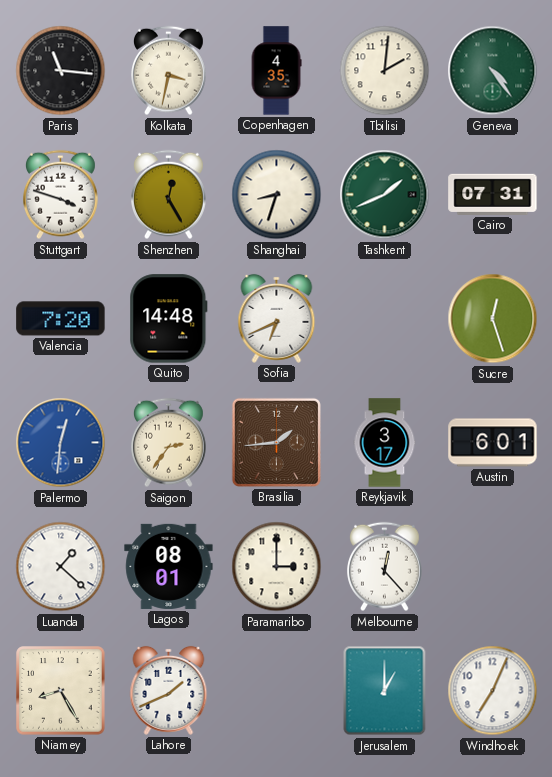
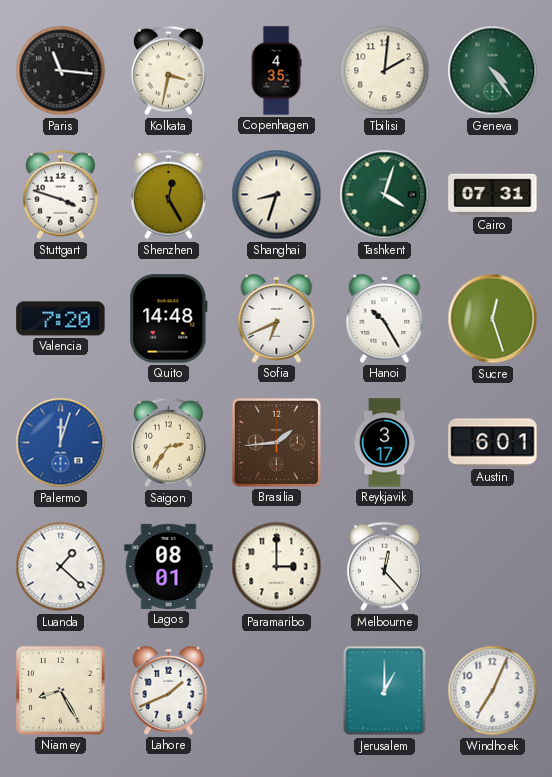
Tashkent: 1:41 -> 4:03 (385, 195)
Hanoi: none -> 10:25 (385, 318)
Palermo: 12:31 -> 12:03 (61, 443)
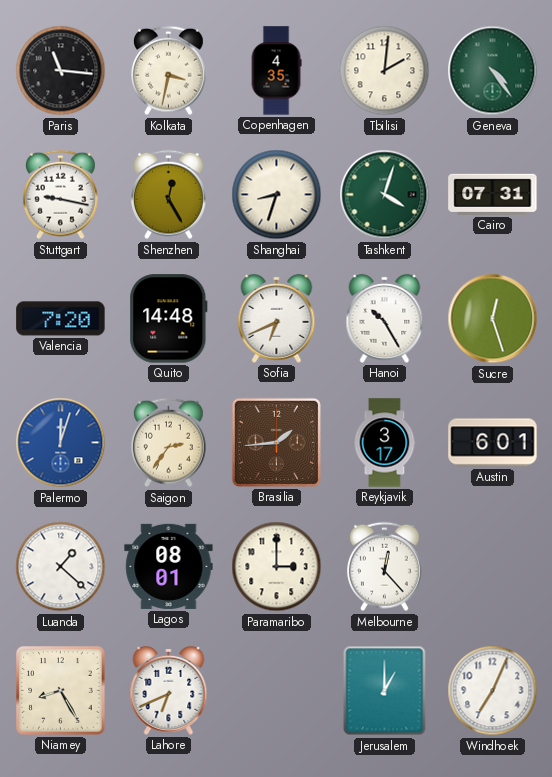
Stuttgart: 3:48 -> 9:17 (61, 195)
Lahore: 1:41 -> 6:41 (169, 690)
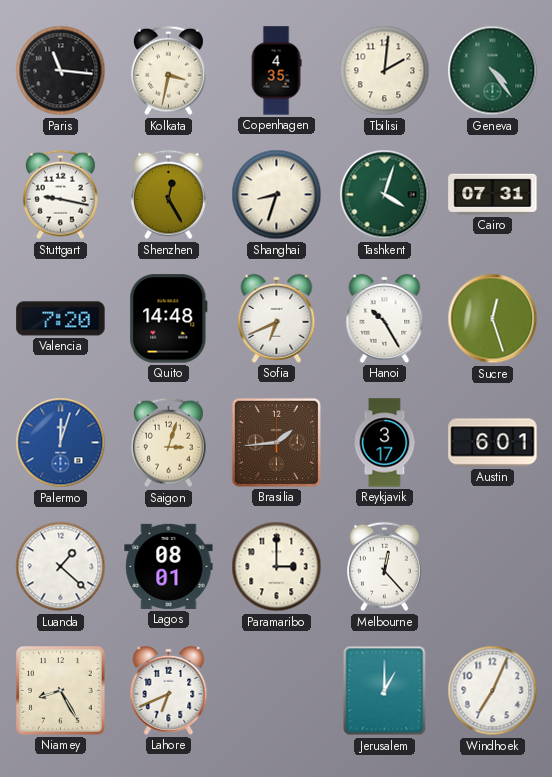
Saigon: 2:36 -> 3:03 (169, 443)
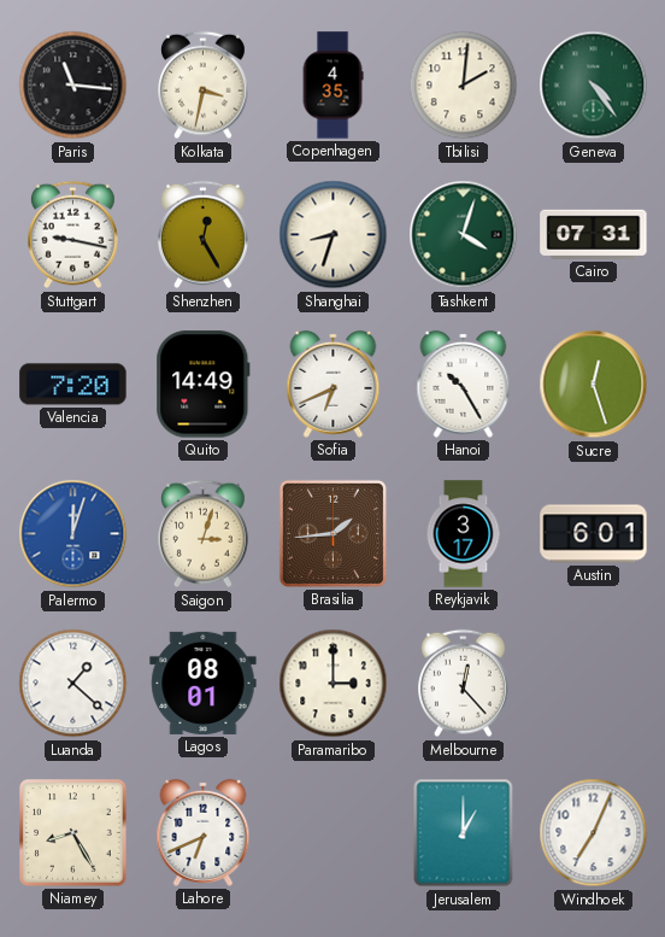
Quito: 14:48 -> 14:49 (204, 385)
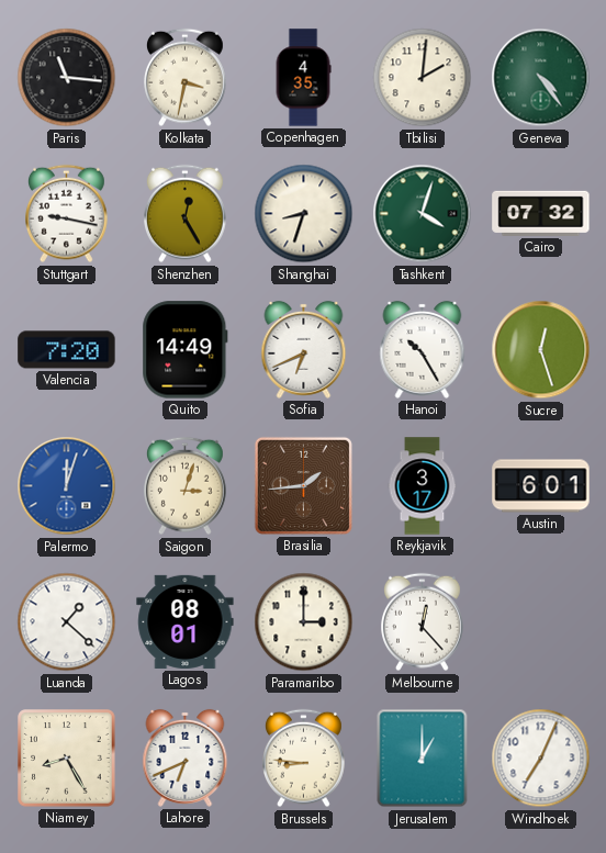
Cairo: 07:31 -> 07:32 (541, 213)
Brussels: none -> 8:46 (304, 759)
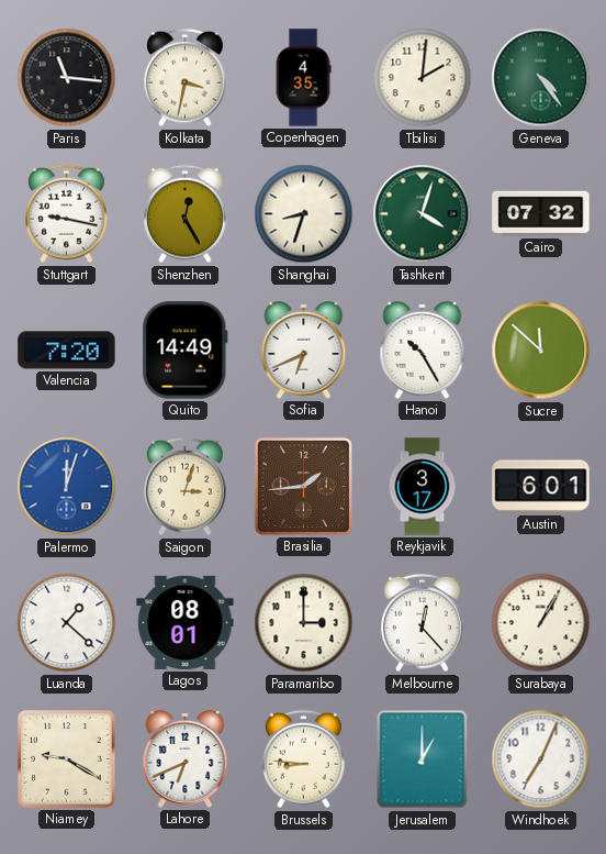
Sucre: 12:27 -> 11:52 (541, 351)
Surabaya: none -> 1:05 (541, 623)
Niamey: 8:25 -> 9:20 (67, 759)
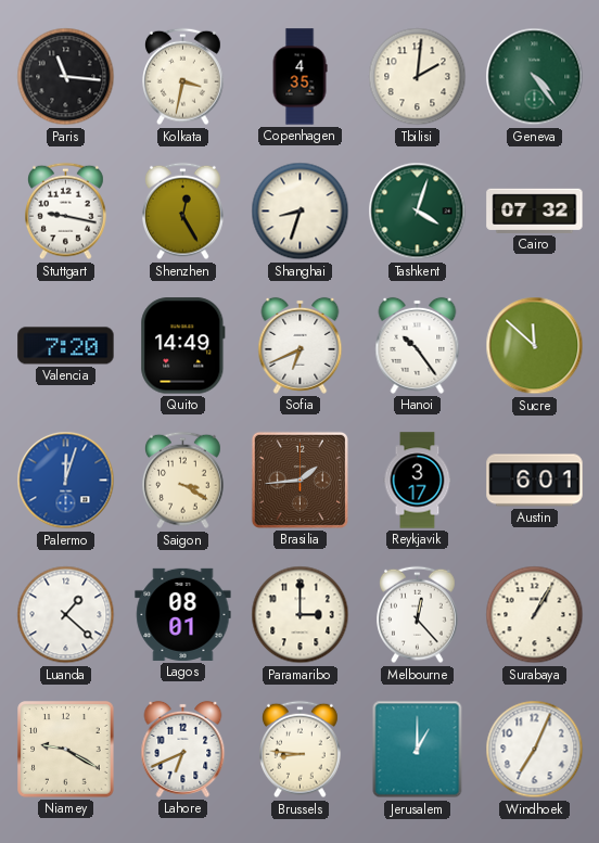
Hanoi: 10:25 -> 10:24 (418, 345)
Saigon: 3:03 -> 3:20 (183, 481)
